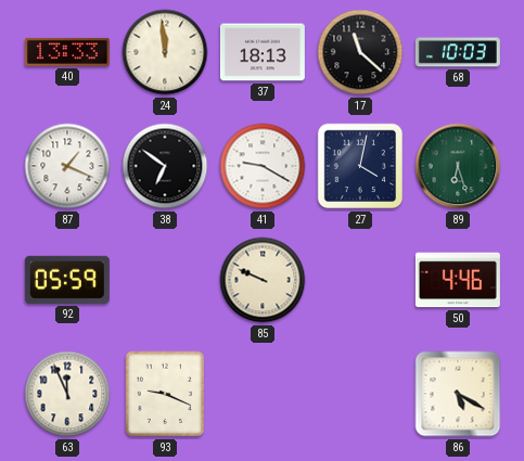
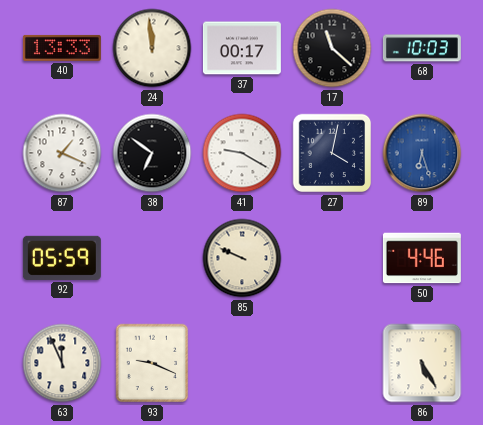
37: 18:13 -> 00:17 (242, 48)
89 dial: green -> blue (422, 153)
86: 5:20 -> 5:25 (422, 363)
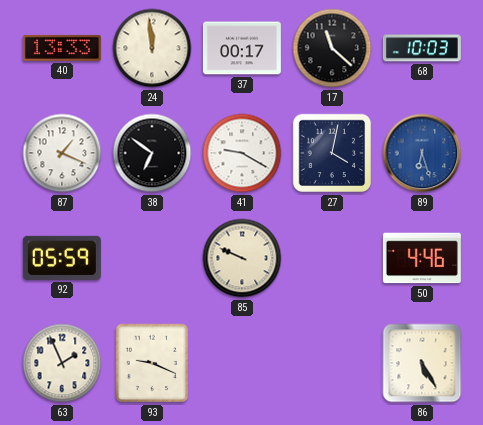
63: 11:56 -> 1:56 (62, 363)
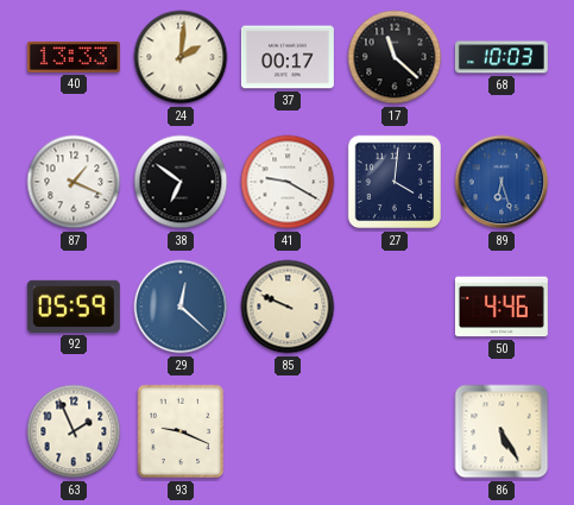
24: 11:59 -> 2:01 (181, 57)
27: 4:02 -> 4:01 (395, 182)
29: none -> 12:22 (181, 307)
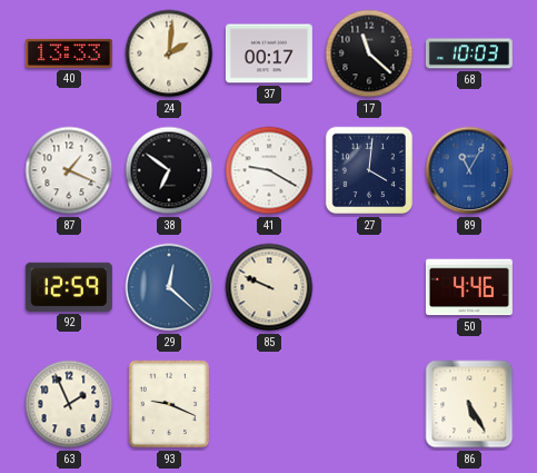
89: 6:27 -> 11:05 (469, 170)
92: 05:59 -> 12:59 (69, 287)
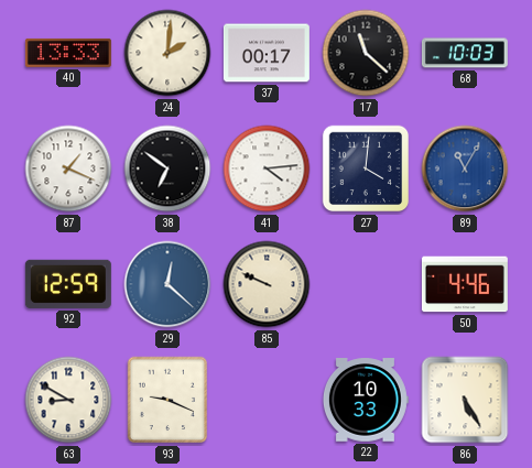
41: 9:20 -> 4:14 (267, 168)
63: 1:56 -> 8:50 (68, 400)
22: none -> 10:33 (365, 400)
